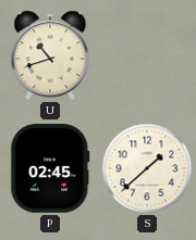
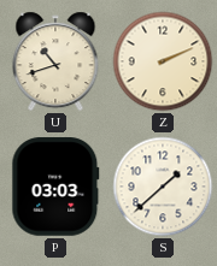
Z: none -> 2:11 (163, 61)
P: 02:45 -> 03:03 (55, 187)
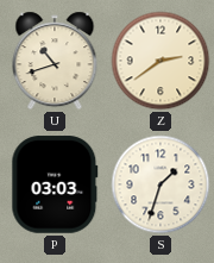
Z: 2:11 -> 2:39 (160, 61)
S: 1:38 -> 1:33 (160, 184)
